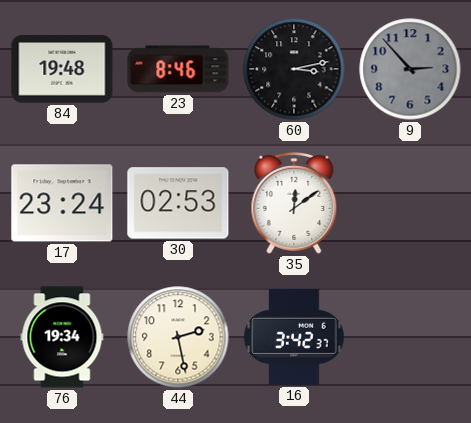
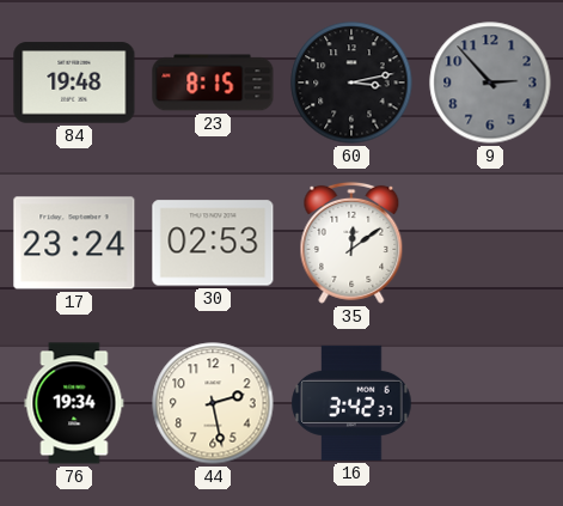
23: 8:46 -> 8:15 (213, 83)
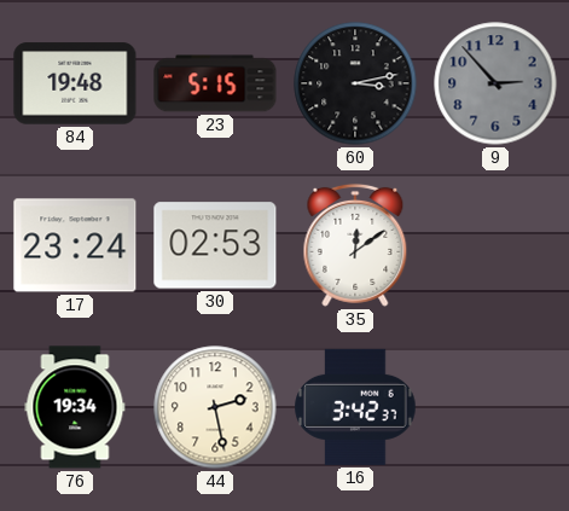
23: 8:15 -> 5:15 (215, 83)
